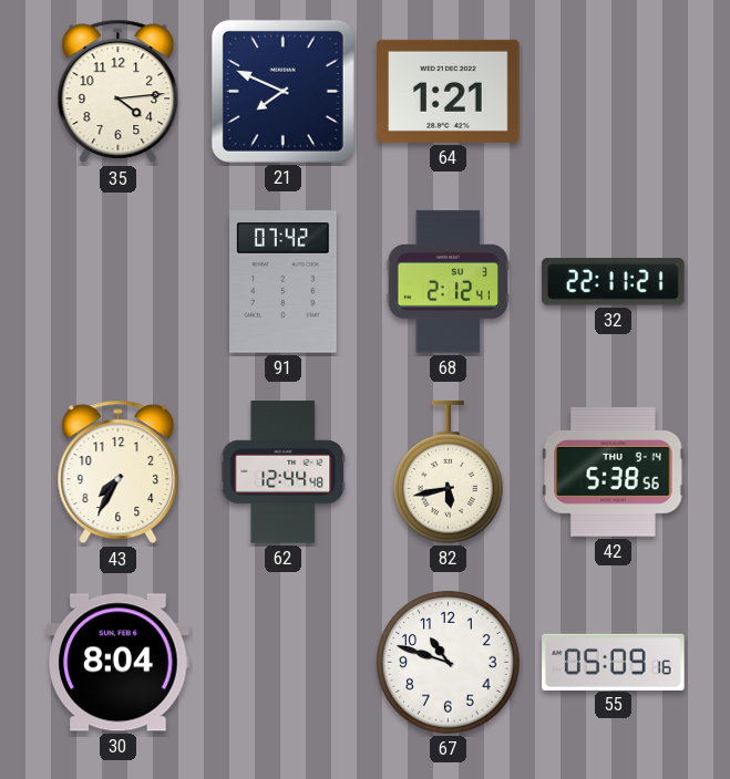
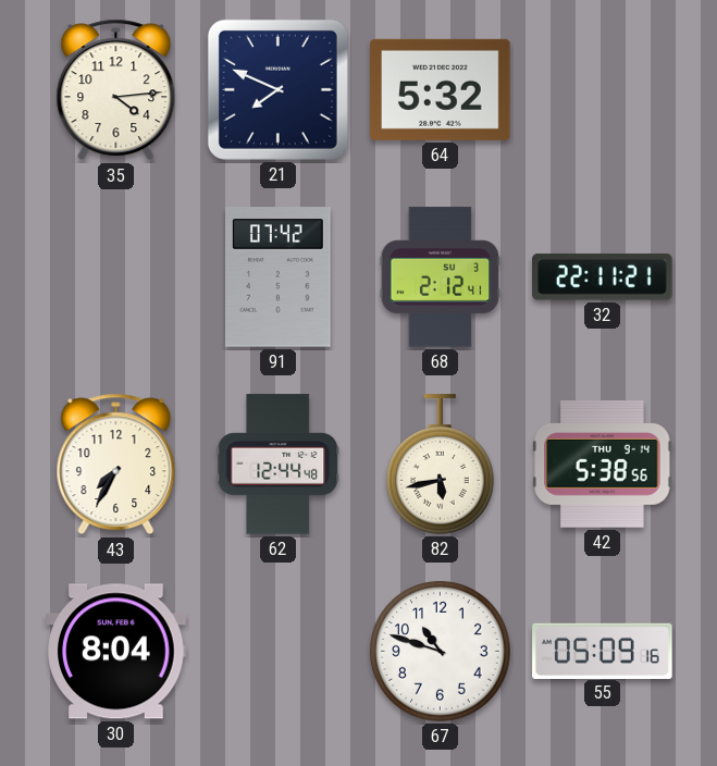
64: 1:21 -> 5:32 (441, 89)
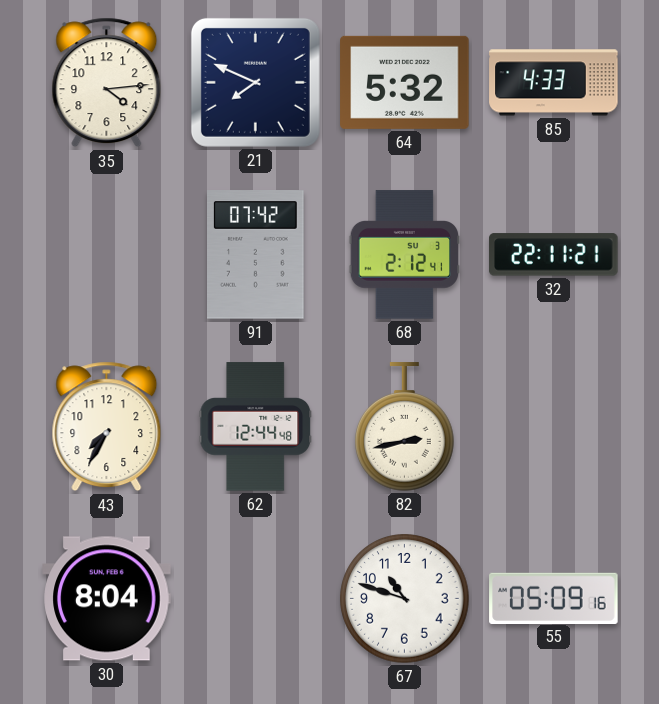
85: none -> 4:33 (554, 83)
82: 5:43 -> 2:43 (405, 427)
42: 5:38 -> none (603, 464)
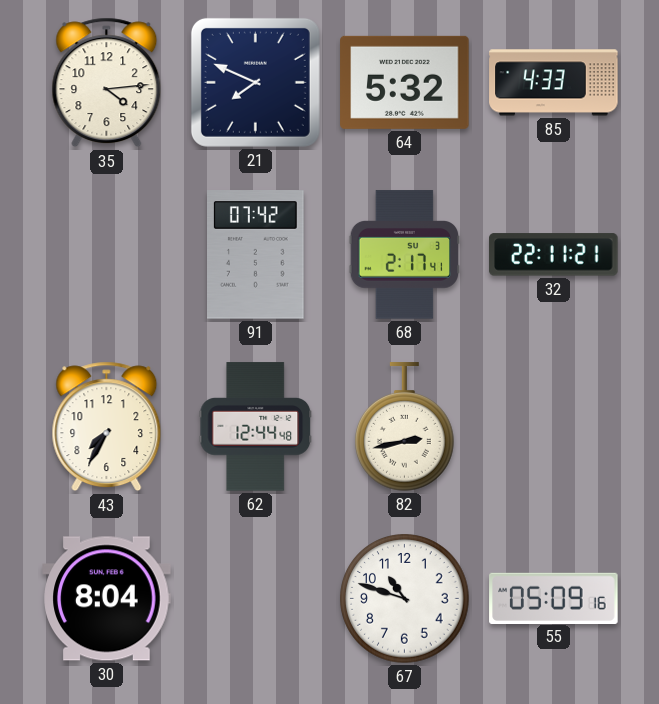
68: 2:12 -> 2:17 (405, 255)
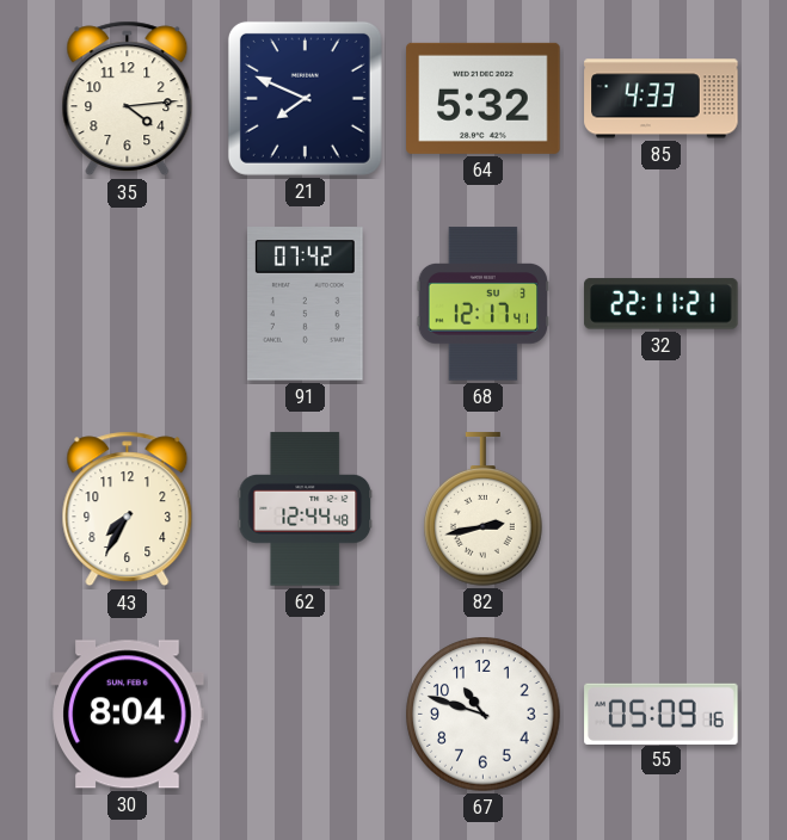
68: 2:17 -> 12:17 (484, 304)
